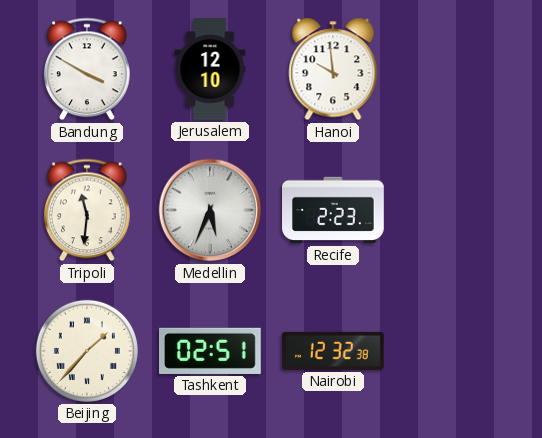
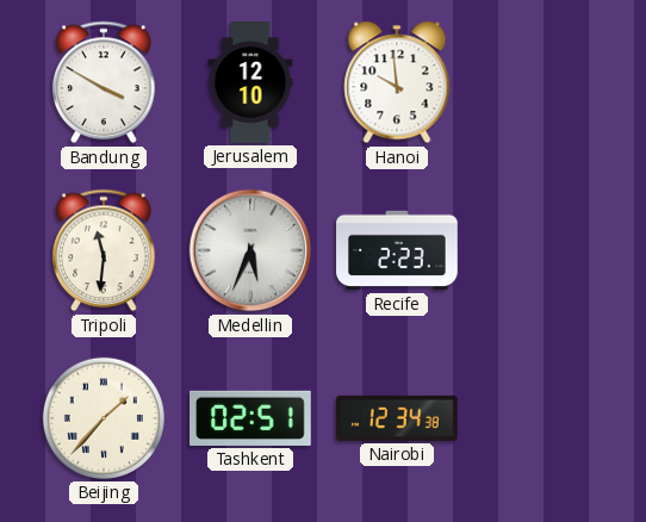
Nairobi: 12:32 -> 12:34 (398, 418)
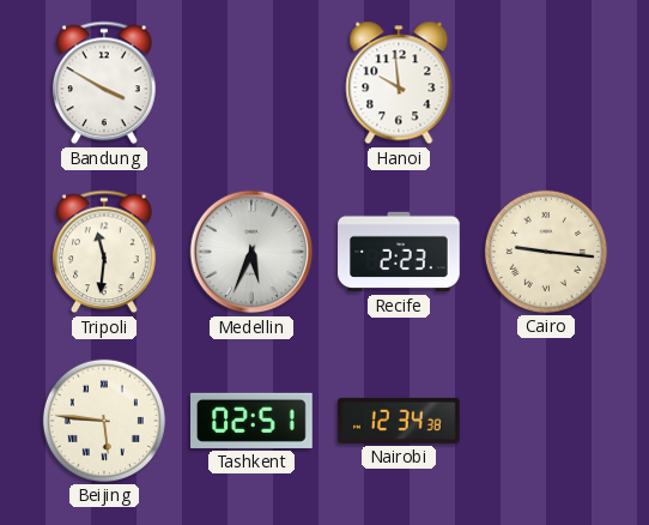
Jerusalem: 12:10 -> none (250, 82)
Cairo: none -> 9:16 (546, 252)
Beijing: 1:37 -> 5:46 (104, 421)
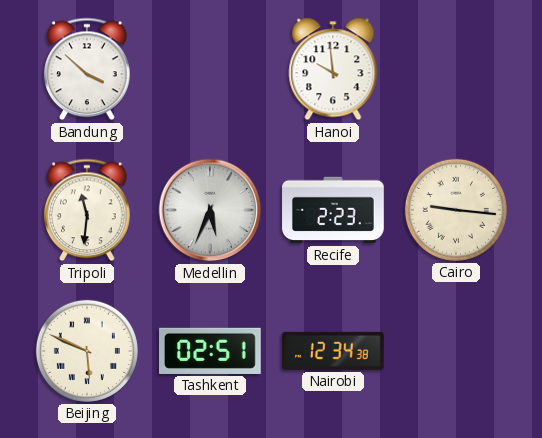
Bandung: 3:50 -> 3:52 (88, 69)
Beijing: 5:46 -> 5:49 (87, 351)
